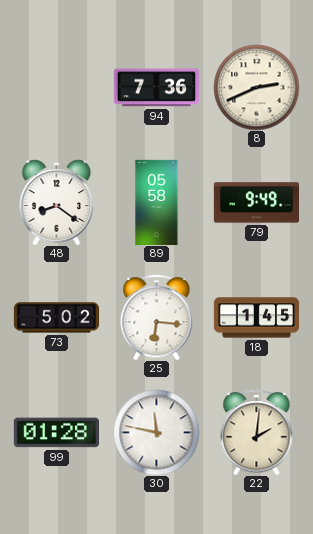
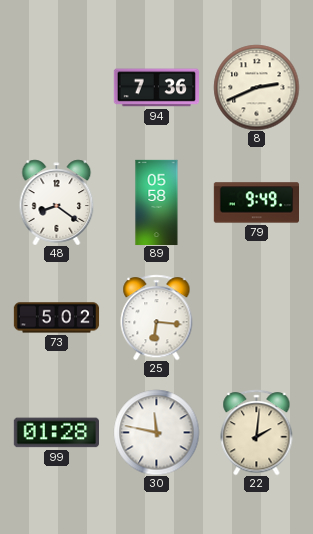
18: 1:45 -> none (256, 318)
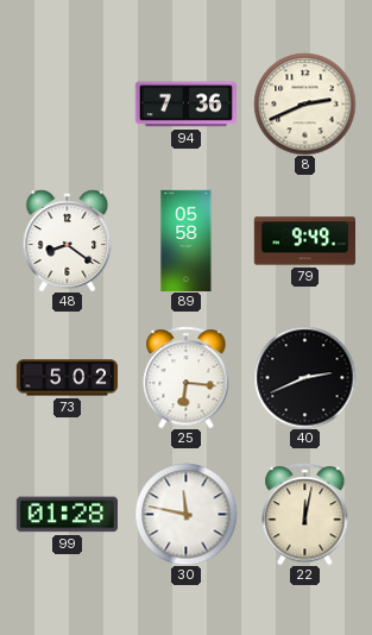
40: none -> 2:41 (304, 377)
22: 2:01 -> 12:02 (305, 514)
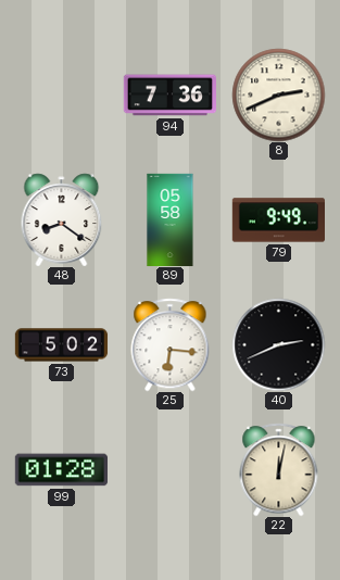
30: 11:47 -> none (185, 514)
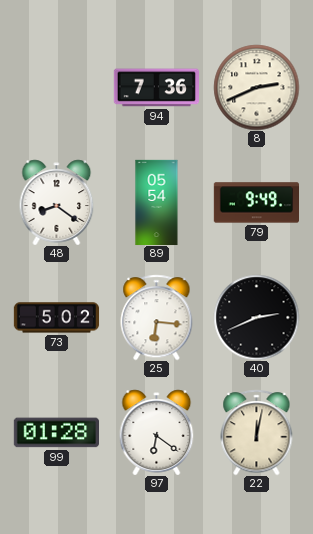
89: 05:58 -> 05:54 (157, 202)
97: none -> 6:21 (157, 432)
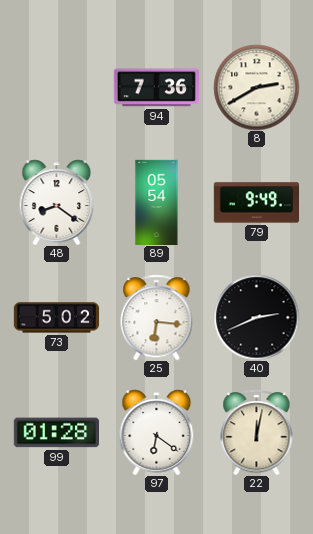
8: 2:41 -> 2:40 (256, 87)
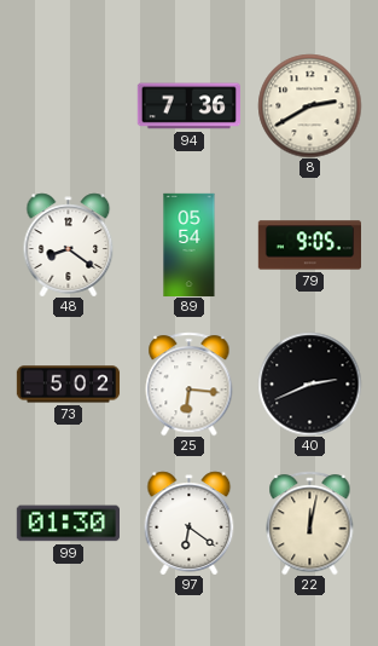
79: 9:49 -> 9:05 (309, 246)
99: 01:28 -> 01:30 (68, 524)
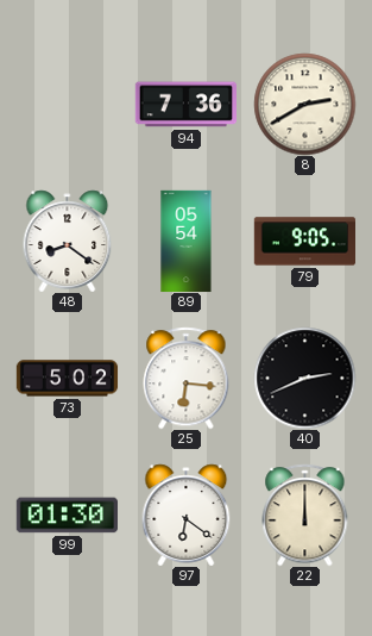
22: 12:02 -> 12:00 (305, 515)
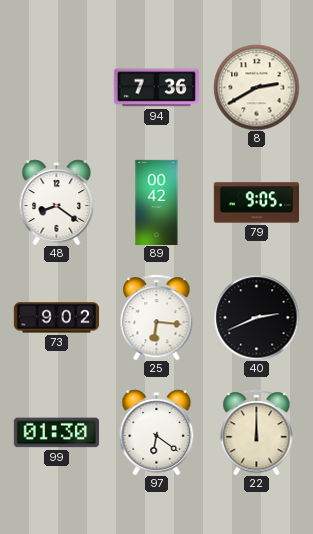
89: 05:54 -> 00:42 (157, 202)
73: 5:02 -> 9:02 (56, 318)
